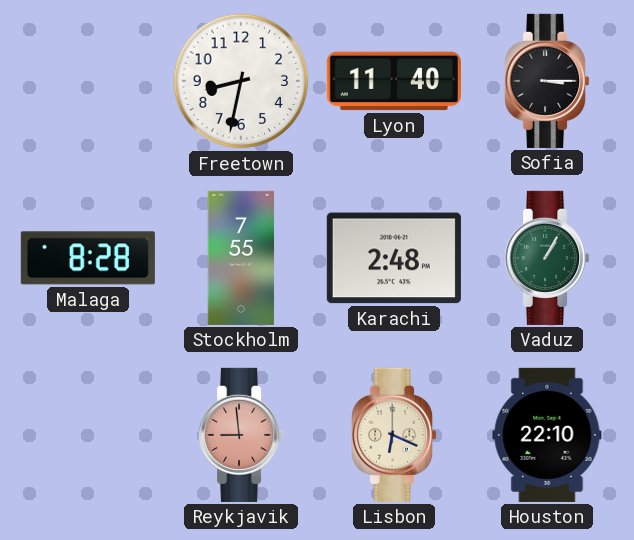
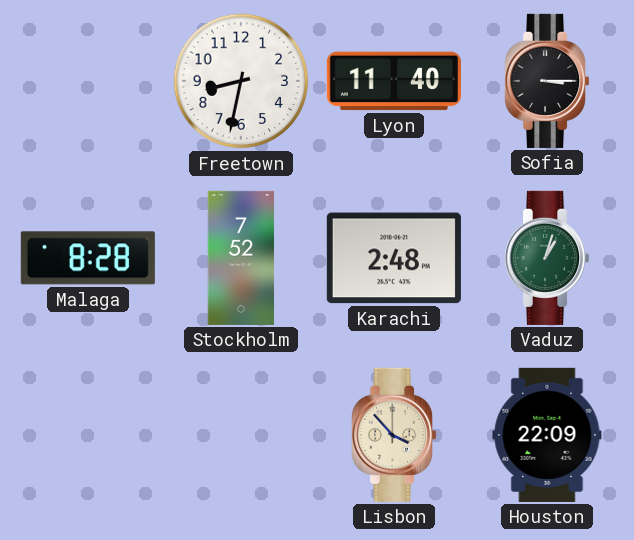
Stockholm: 7:55 -> 7:52 (241, 258)
Vaduz: 1:05 -> 1:03 (548, 258)
Reykjavik: 8:59 -> none (242, 435)
Lisbon: 6:19 -> 3:53 (395, 435)
Houston: 22:10 -> 22:09 (547, 435)
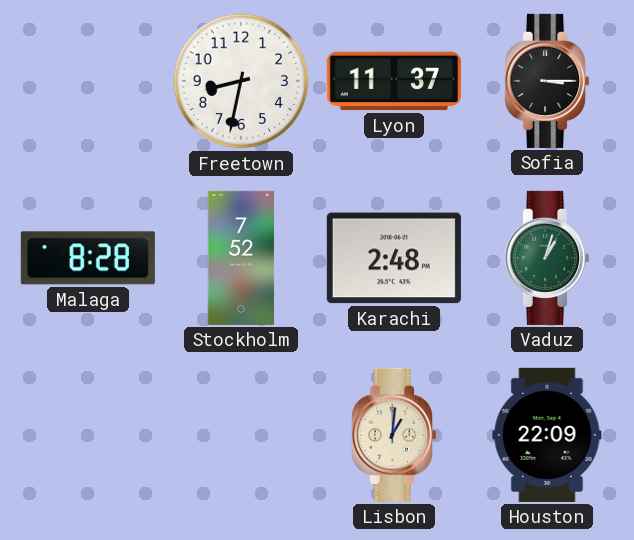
Lyon: 11:40 -> 11:37 (394, 81)
Lisbon: 3:53 -> 1:01 (395, 435)
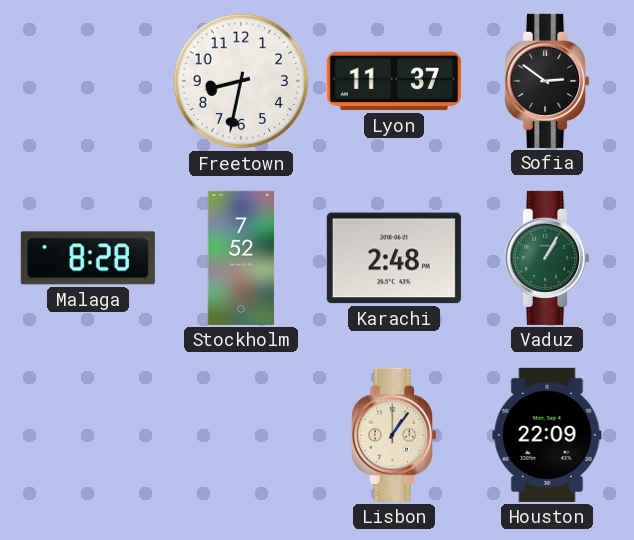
Sofia: 3:15 -> 2:51 (548, 81)
Vaduz: 1:03 -> 1:05 (548, 258)
Lisbon: 1:01 -> 1:06 (395, 435)
